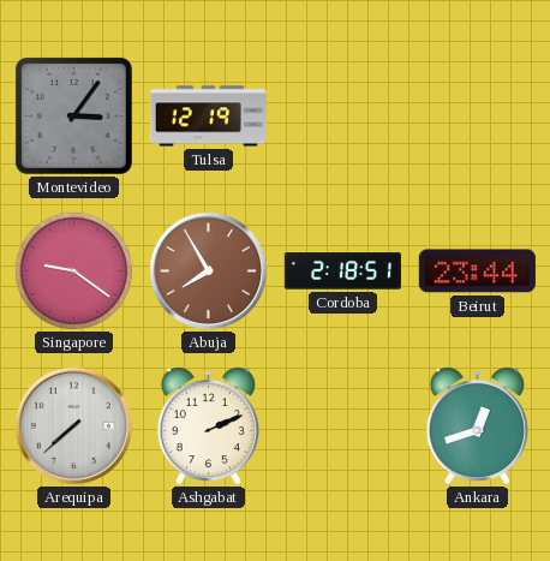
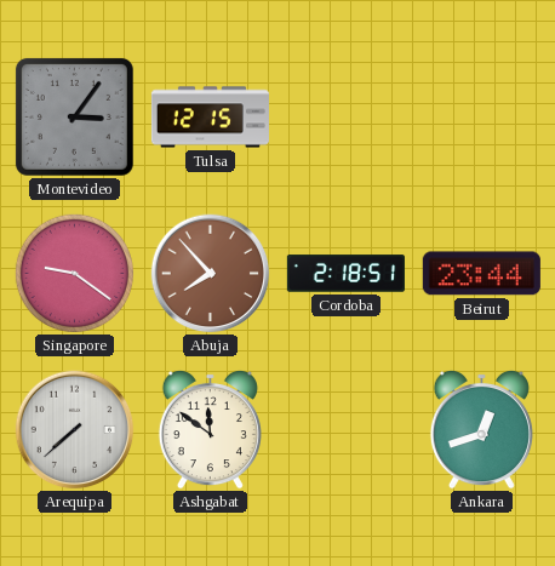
Tulsa: 12:19 -> 12:15 (210, 118)
Abuja: 7:55 -> 7:53 (211, 274)
Ashgabat: 2:11 -> 11:51 (210, 429)
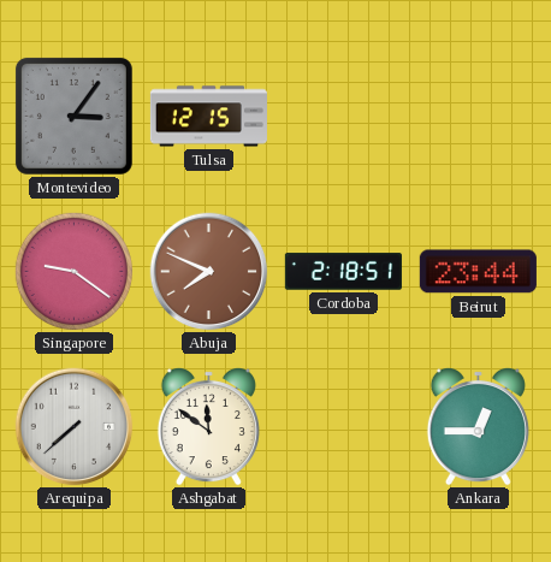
Abuja: 7:53 -> 7:49 (209, 272)
Ankara: 12:42 -> 12:45 (478, 426)
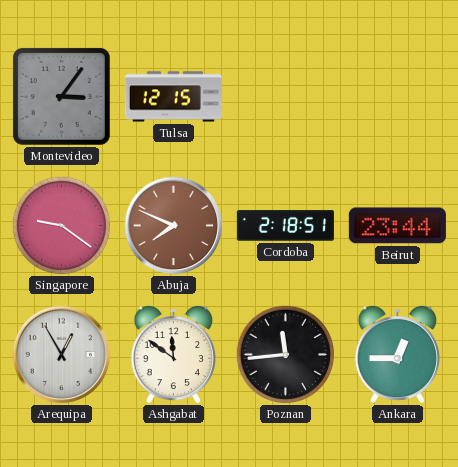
Arequipa: 7:38 -> 12:55 (62, 355)
Poznan: none -> 11:44 (285, 354)
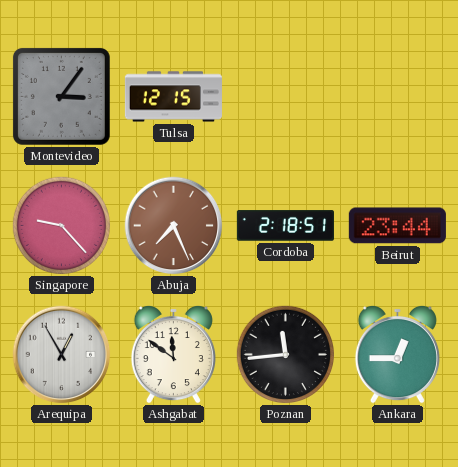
Singapore: 9:21 -> 9:23 (61, 225)
Abuja: 7:49 -> 7:26 (174, 226)
